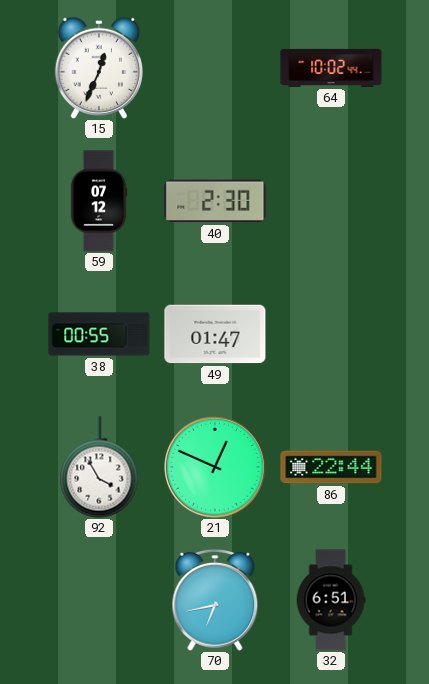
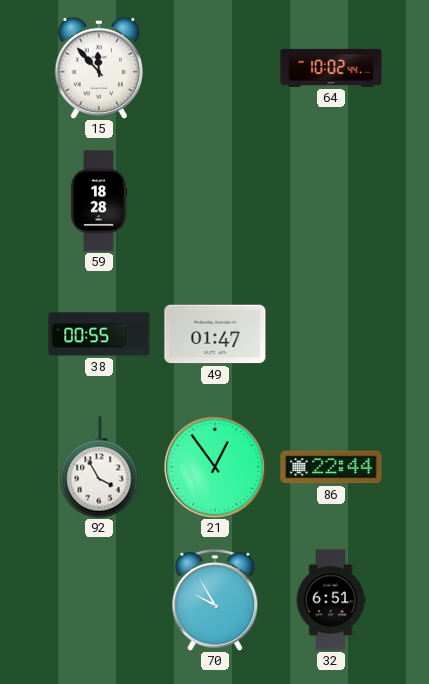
15: 12:34 -> 11:53 (98, 68)
59: 07:12 -> 18:28 (99, 201)
40: 2:30 -> none (215, 201)
21: 12:49 -> 12:54 (215, 467)
70: 6:43 -> 9:55 (215, 600)
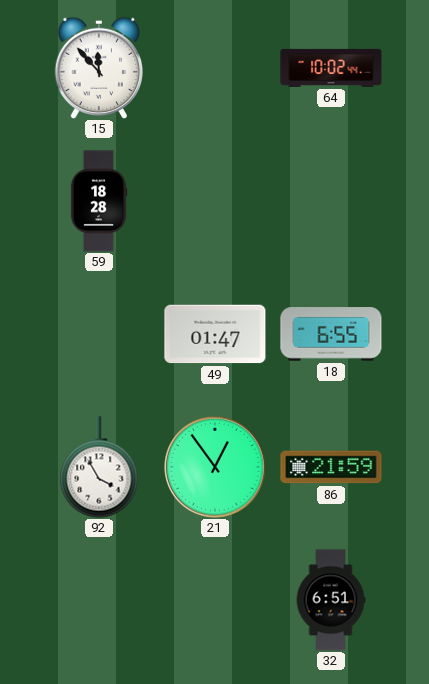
38: 00:55 -> none (99, 334)
18: none -> 6:55 (331, 334)
86: 22:44 -> 21:59 (331, 467)
70: 9:55 -> none (215, 600)
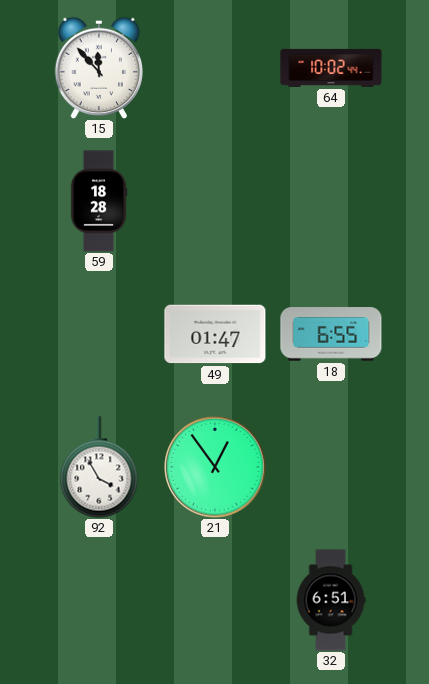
86: 21:59 -> none (331, 467)
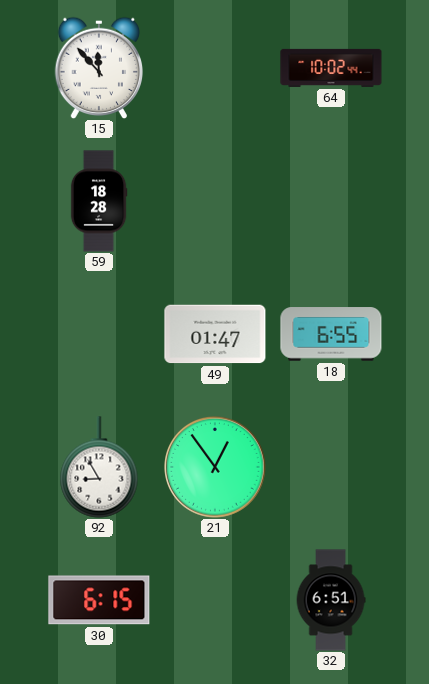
92: 3:55 -> 8:55 (99, 467)
30: none -> 6:15 (99, 600)
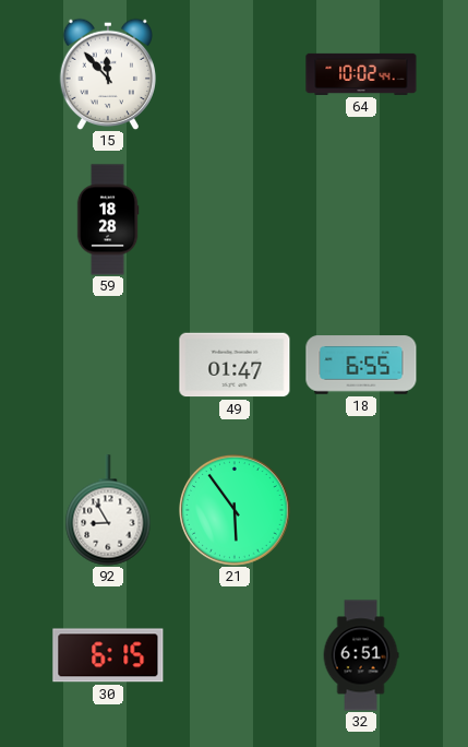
21: 12:54 -> 5:54 (235, 510)
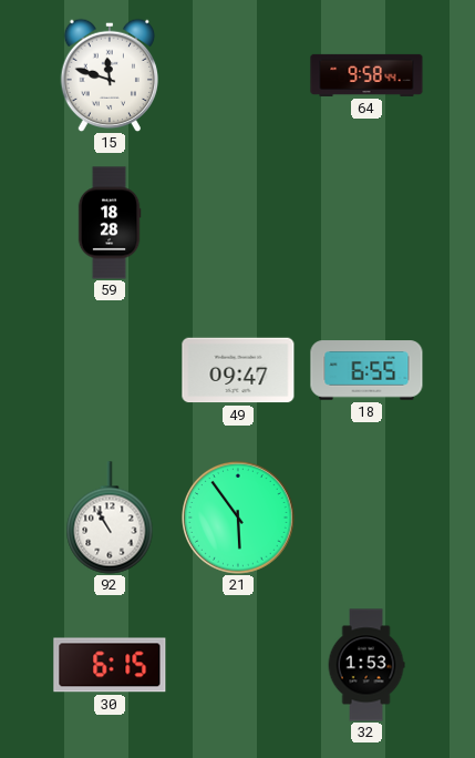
15: 11:53 -> 11:48 (109, 75)
64: 10:02 -> 9:58 (366, 75)
49: 01:47 -> 09:47 (238, 370)
92: 8:55 -> 10:55 (110, 518)
32: 6:51 -> 1:53 (366, 665)
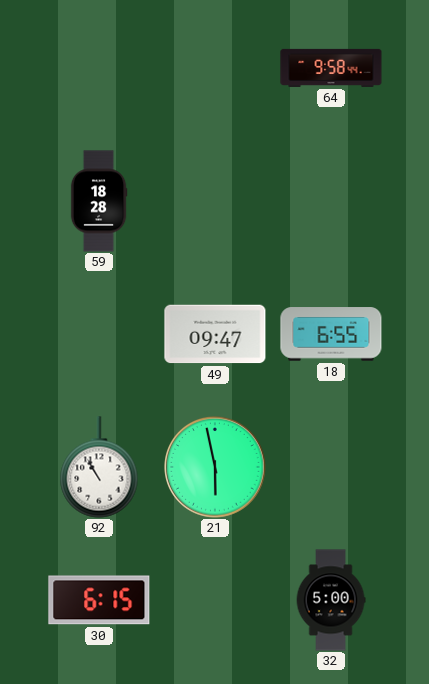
15: 11:48 -> none (109, 75)
21: 5:54 -> 5:58 (215, 467)
32: 1:53 -> 5:00 (331, 600)
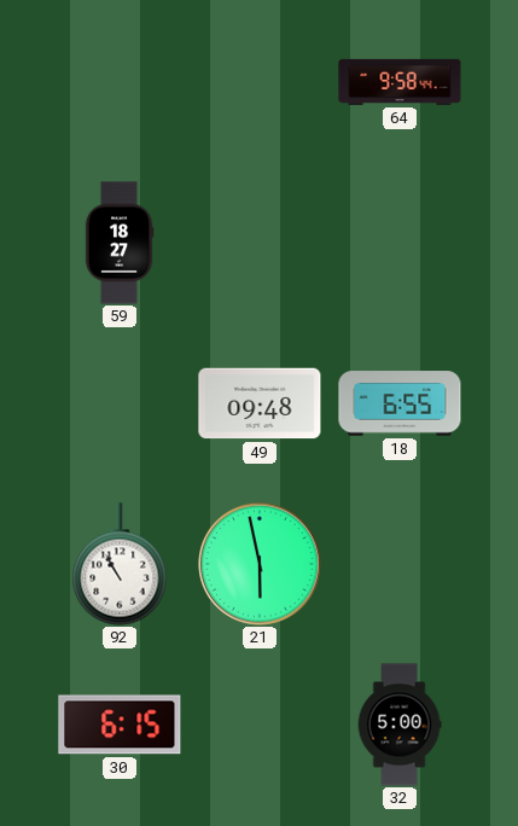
59: 18:28 -> 18:27 (120, 243)
49: 09:47 -> 09:48 (260, 403)
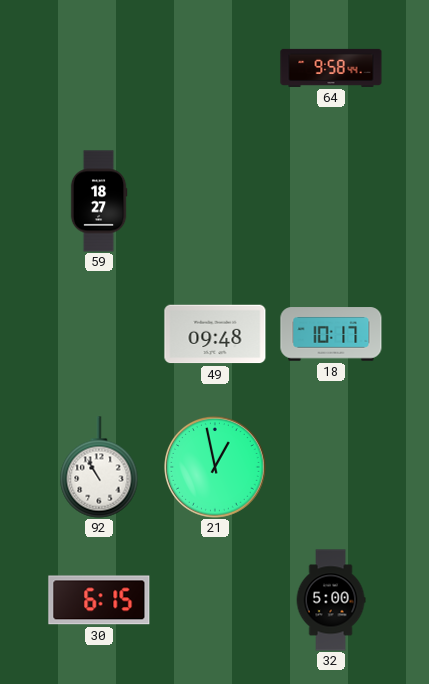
18: 6:55 -> 10:17 (331, 334)
21: 5:58 -> 12:58 (215, 467)
